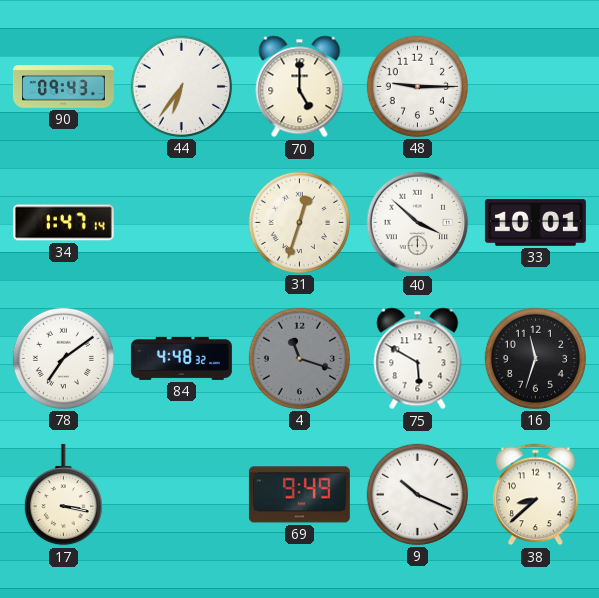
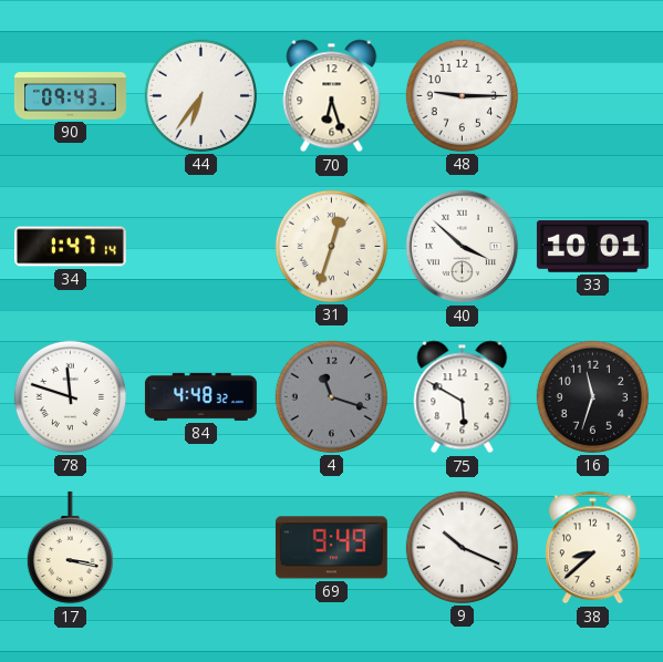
70: 5:00 -> 6:27 (332, 96)
78: 7:09 -> 11:48 (70, 396)
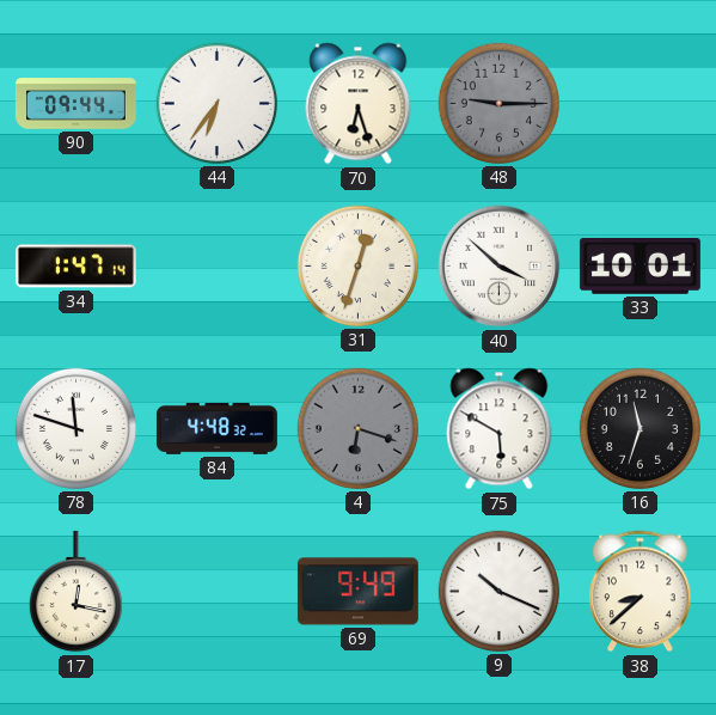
90: 09:43 -> 09:44 (75, 104)
48 dial: white -> grey (498, 103)
4: 11:18 -> 6:18 (357, 428)
17: 3:17 -> 12:17 (75, 592)
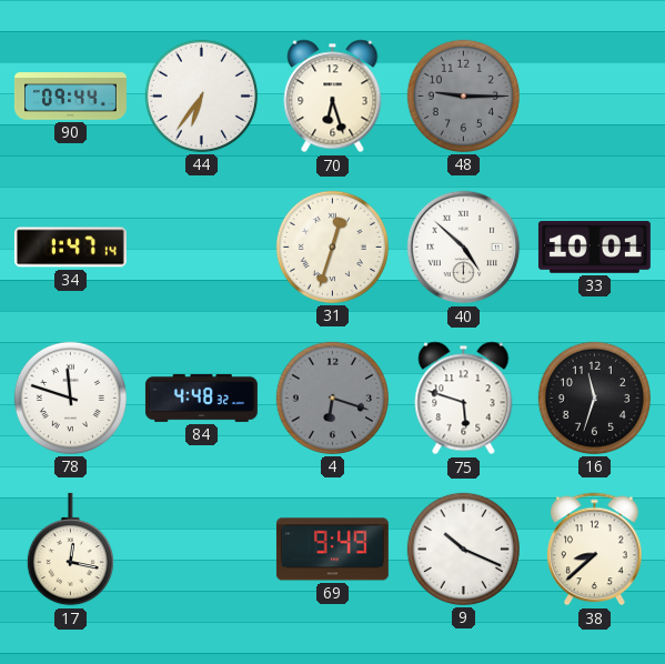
40: 3:52 -> 4:52 (464, 248)
75: 5:50 -> 5:48 (464, 399)
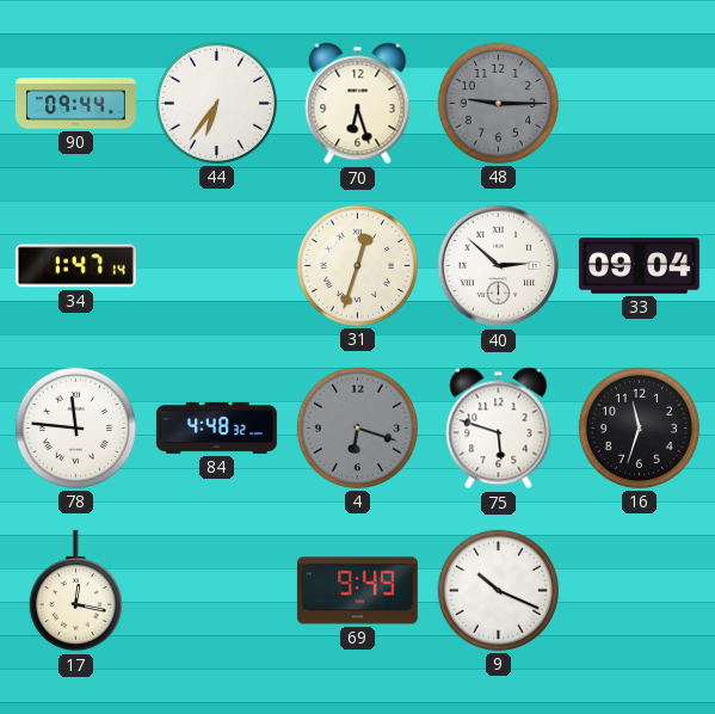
40: 4:52 -> 2:52 (499, 266)
33: 10:01 -> 09:04 (639, 266)
78: 11:48 -> 11:46 (75, 427)
38: 8:38 -> none (595, 550)
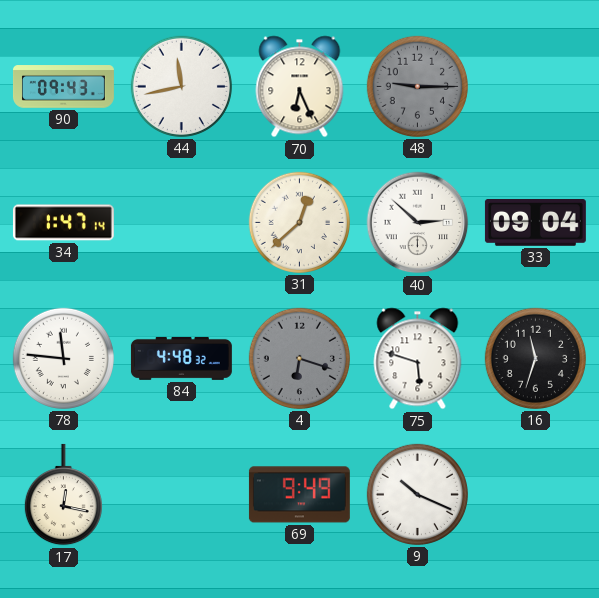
90: 09:44 -> 09:43 (63, 87)
44: 6:36 -> 11:43 (181, 86)
70: 6:27 -> 6:26 (300, 87)
31: 12:33 -> 12:38 (299, 222)
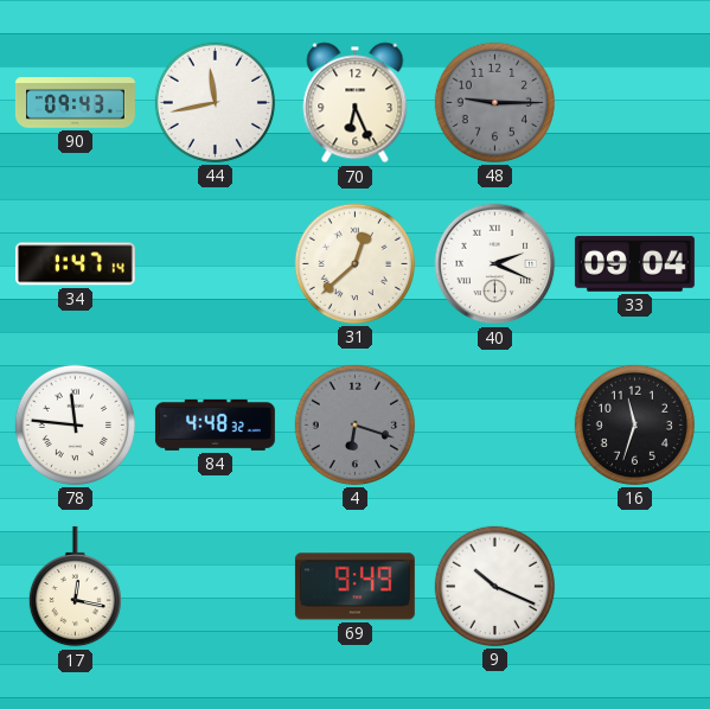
40: 2:52 -> 2:19 (495, 264)
75: 5:48 -> none (418, 359)
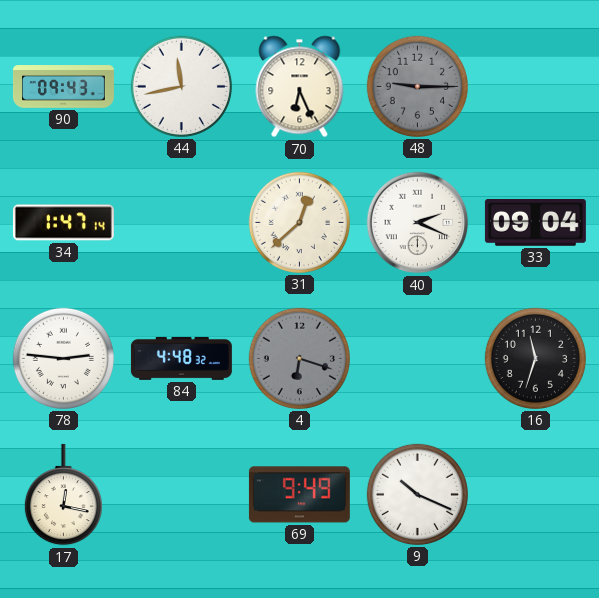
78: 11:46 -> 2:46 (63, 358)
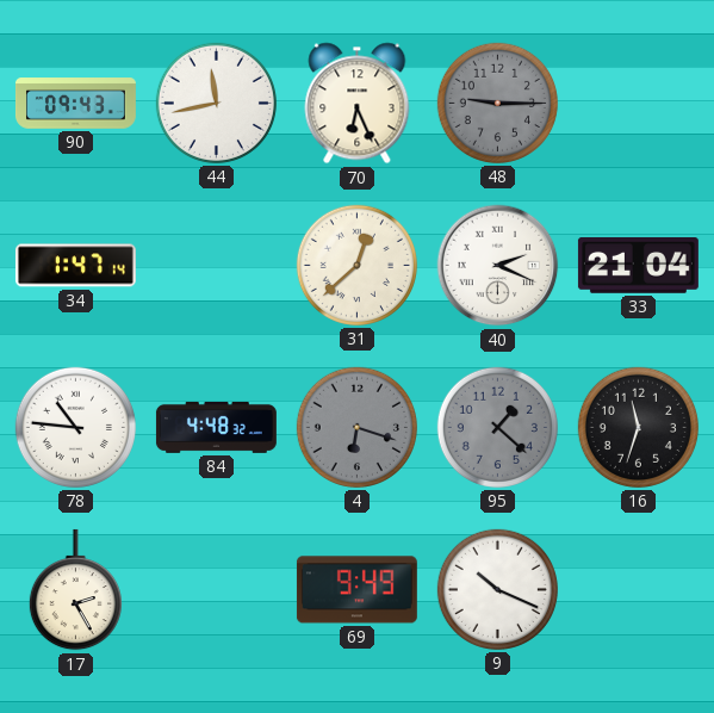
33: 09:04 -> 21:04 (638, 266)
78: 2:46 -> 10:46 (75, 427)
95: none -> 1:22 (497, 427)
17: 12:17 -> 2:25 (75, 590)
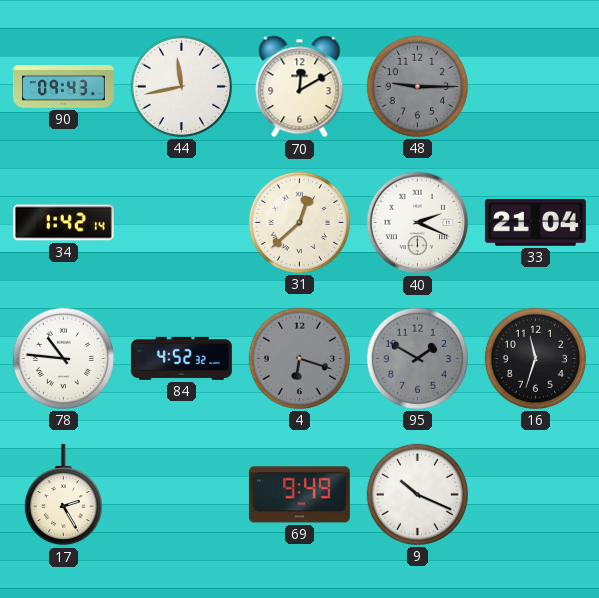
70: 6:26 -> 12:10 (300, 87)
34: 1:47 -> 1:42 (63, 223)
84: 4:48 -> 4:52 (181, 358)
95: 1:22 -> 1:50 (417, 358)
